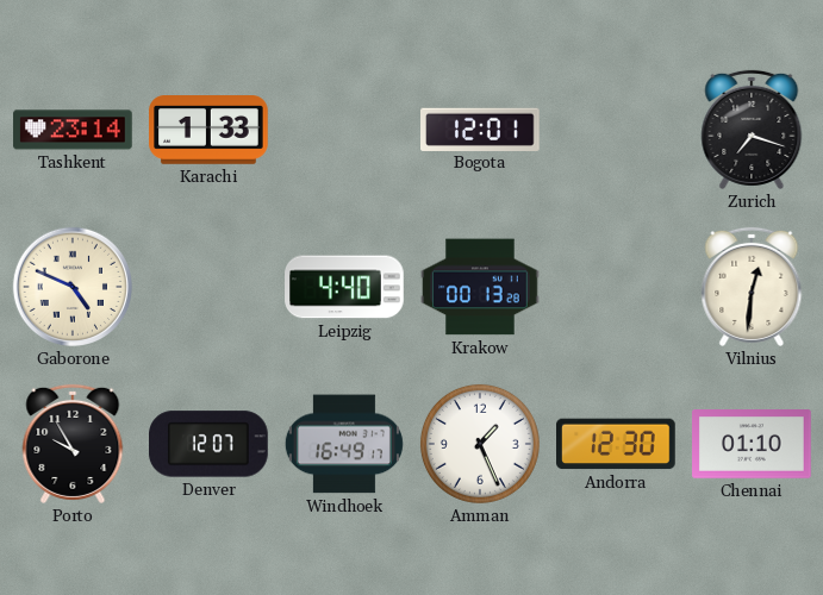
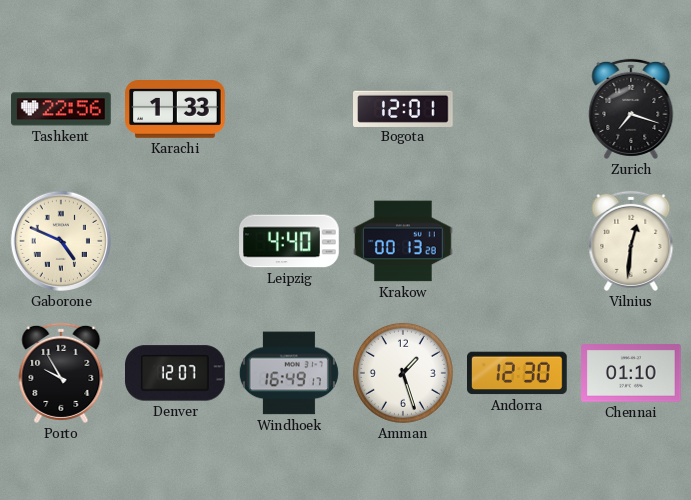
Tashkent: 23:14 -> 22:56 (61, 109)
Amman: 1:26 -> 1:27 (403, 373)
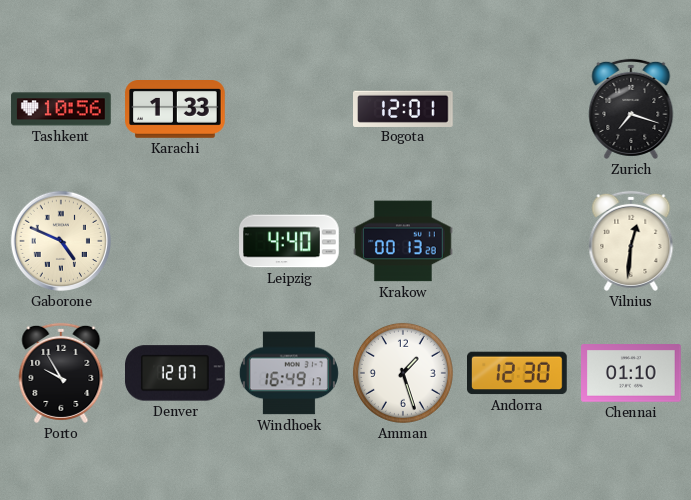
Tashkent: 22:56 -> 10:56 (61, 109)
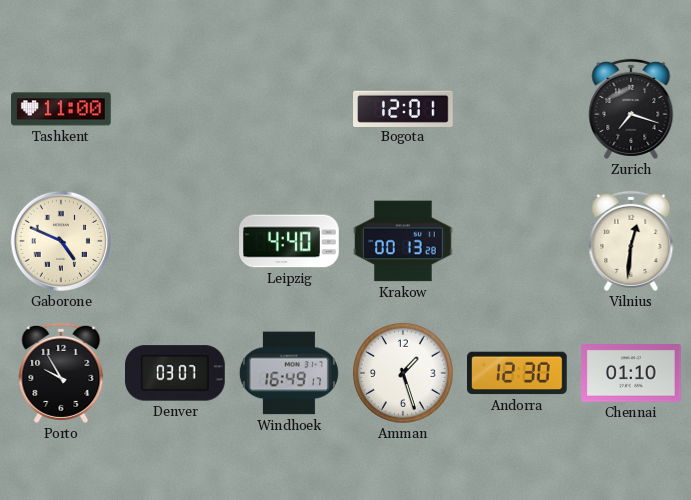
Tashkent: 10:56 -> 11:00 (61, 109)
Karachi: 1:33 -> none (175, 110)
Denver: 12:07 -> 03:07 (176, 373)
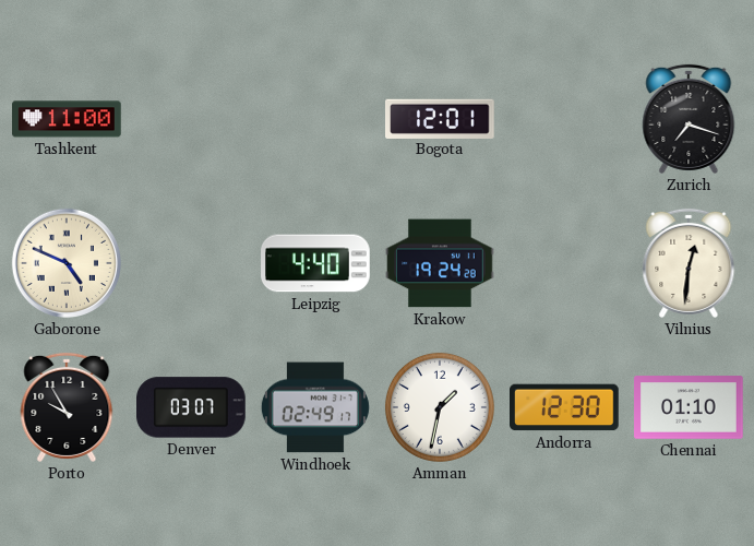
Krakow: 00:13 -> 19:24 (440, 263)
Windhoek: 16:49 -> 02:49 (315, 407)
Amman: 1:27 -> 1:32 (440, 407)
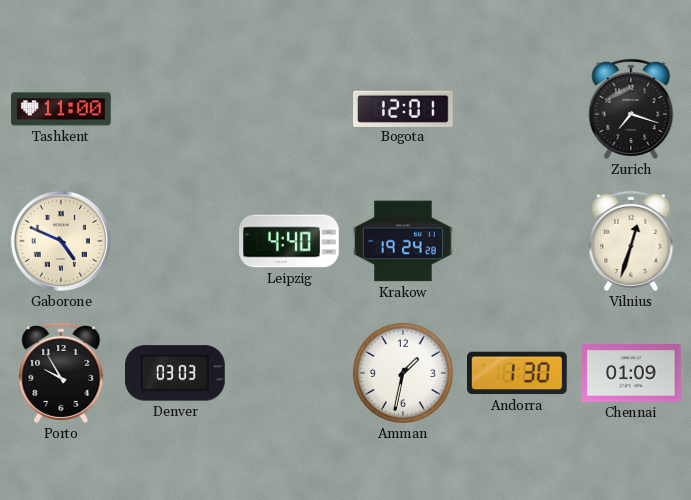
Vilnius: 12:31 -> 12:33 (631, 241)
Denver: 03:07 -> 03:03 (176, 373)
Windhoek: 02:49 -> none (315, 407)
Andorra: 12:30 -> 1:30 (517, 373)
Chennai: 01:10 -> 01:09 (631, 373)
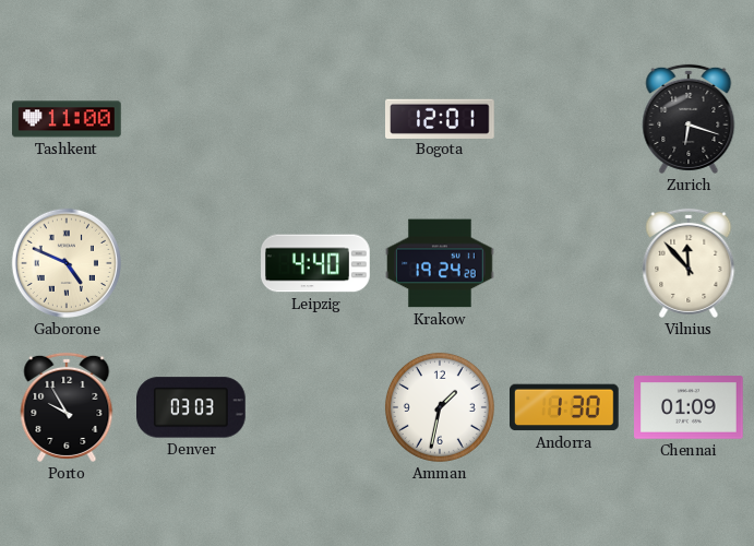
Zurich: 7:18 -> 6:18 (689, 119)
Vilnius: 12:33 -> 11:53 (689, 263)
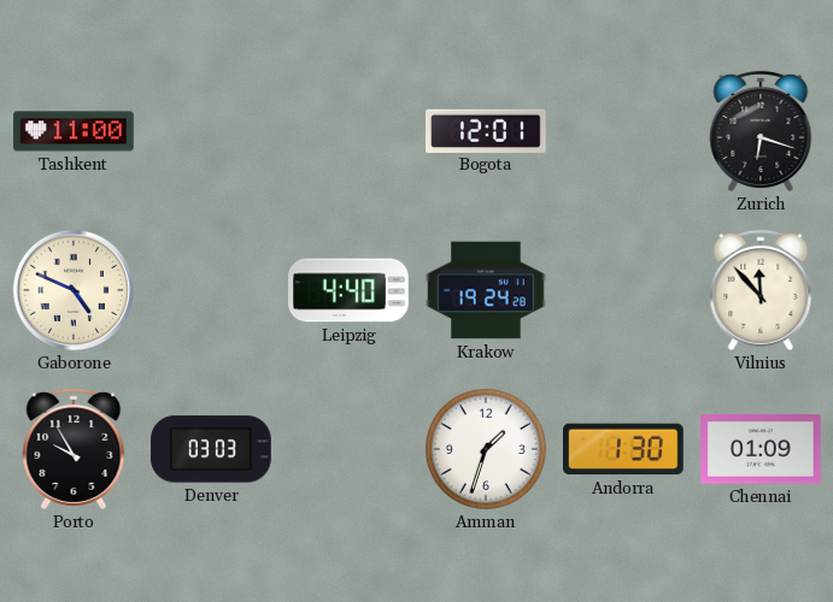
Amman: 1:32 -> 1:33 (486, 449)
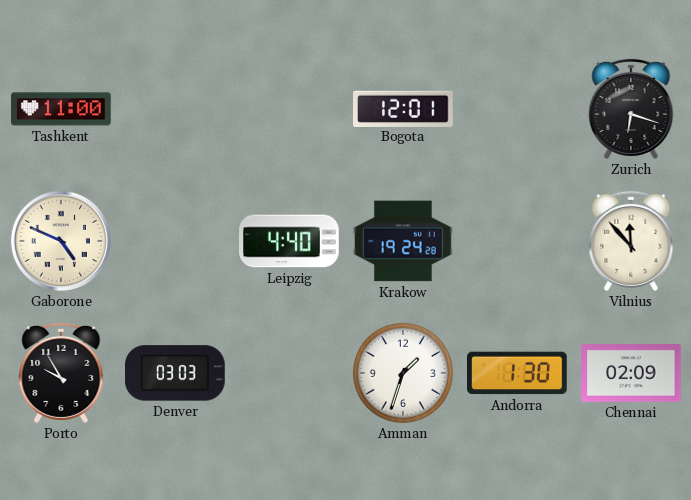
Chennai: 01:09 -> 02:09 (631, 373)
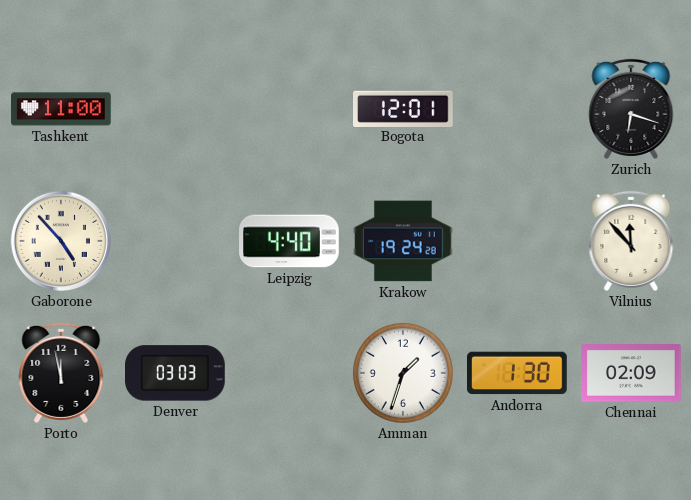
Gaborone: 4:49 -> 4:53 (61, 241)
Porto: 9:55 -> 11:58 (61, 373)
